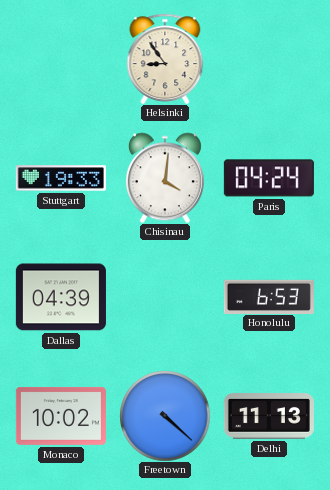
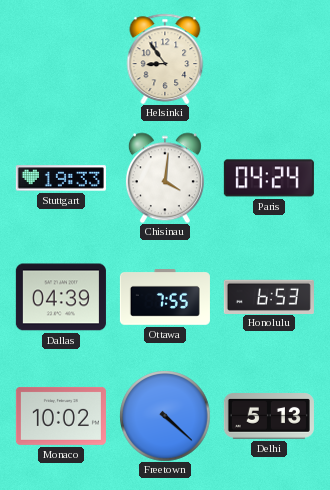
Ottawa: none -> 7:55 (165, 298)
Delhi: 11:13 -> 5:13 (269, 416)
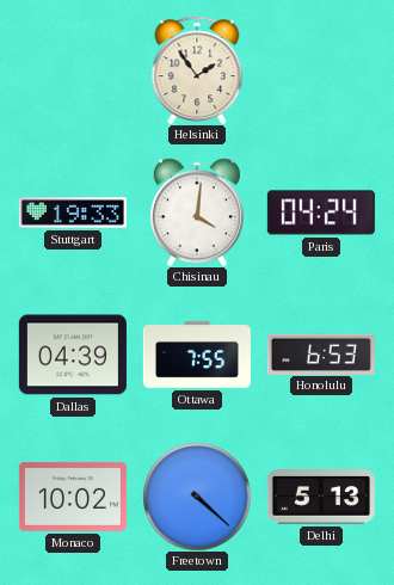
Helsinki: 8:54 -> 1:54 (197, 70)
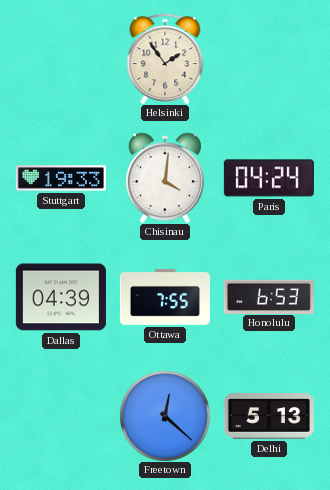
Monaco: 10:02 -> none (73, 497)
Freetown: 4:22 -> 12:22 (165, 416)
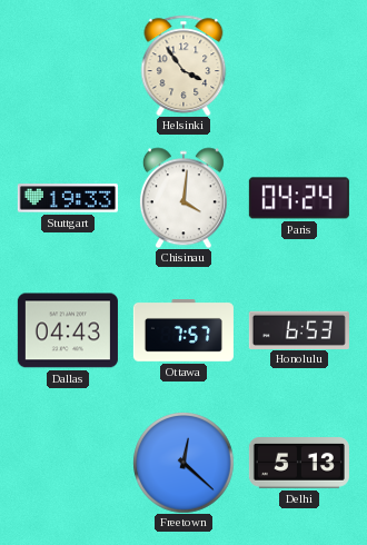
Helsinki: 1:54 -> 3:54 (183, 66)
Dallas: 04:39 -> 04:43 (68, 330)
Ottawa: 7:55 -> 7:57 (183, 331)
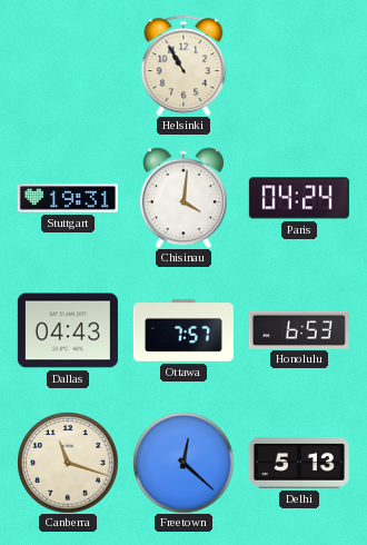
Helsinki: 3:54 -> 10:55 (183, 66)
Stuttgart: 19:33 -> 19:31 (68, 198)
Canberra: none -> 11:18 (68, 463)
